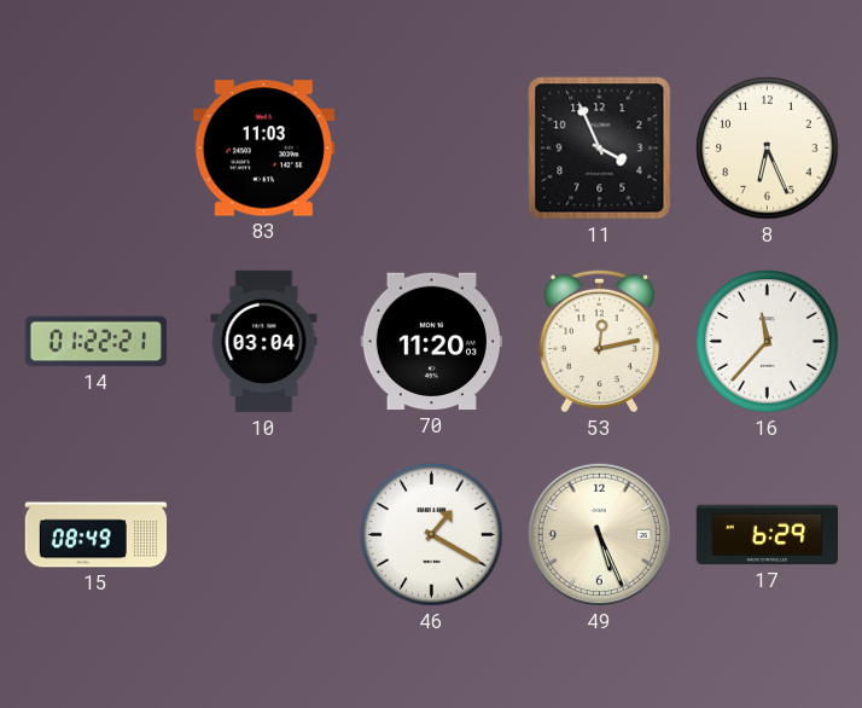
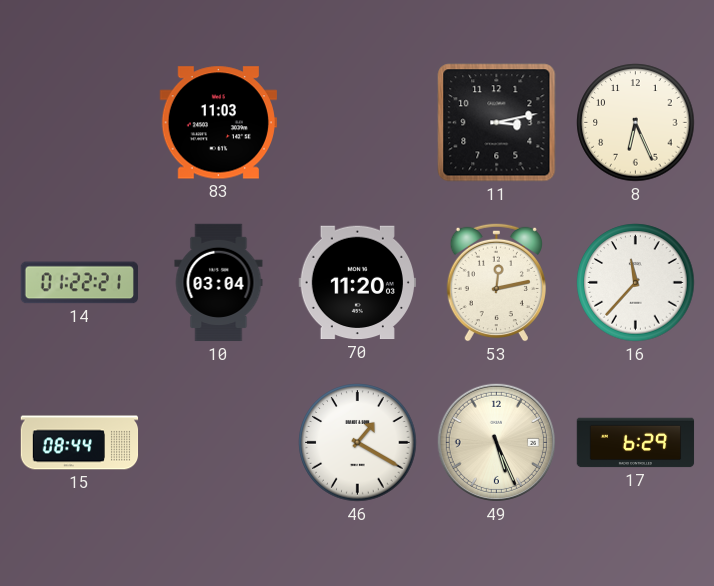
11: 3:56 -> 3:13 (497, 123)
15: 08:49 -> 08:44 (80, 443)
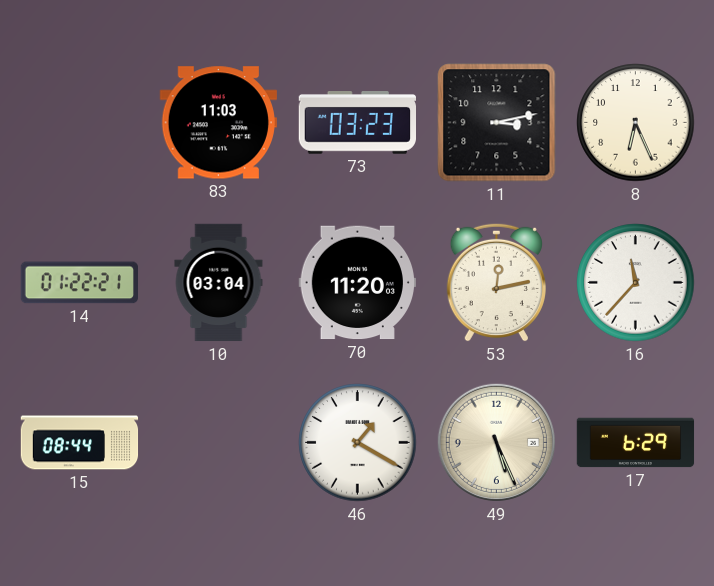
73: none -> 03:23 (357, 123)
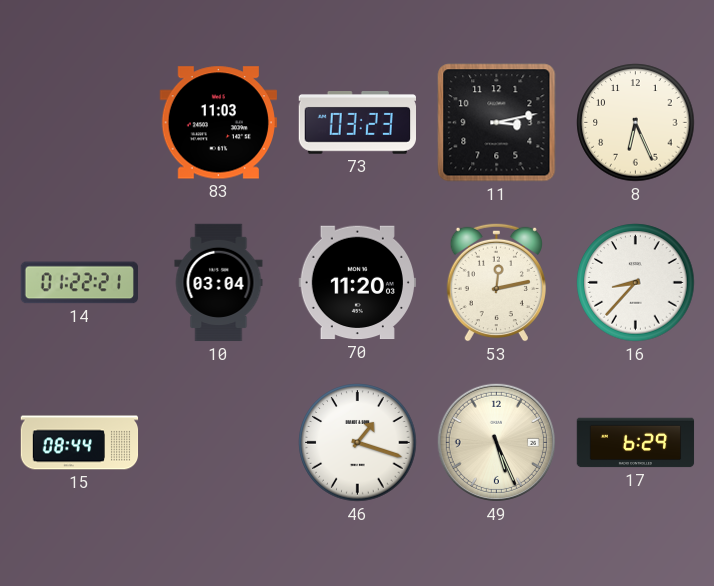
16: 11:37 -> 8:37 (636, 283)
46: 1:20 -> 1:18 (358, 443)
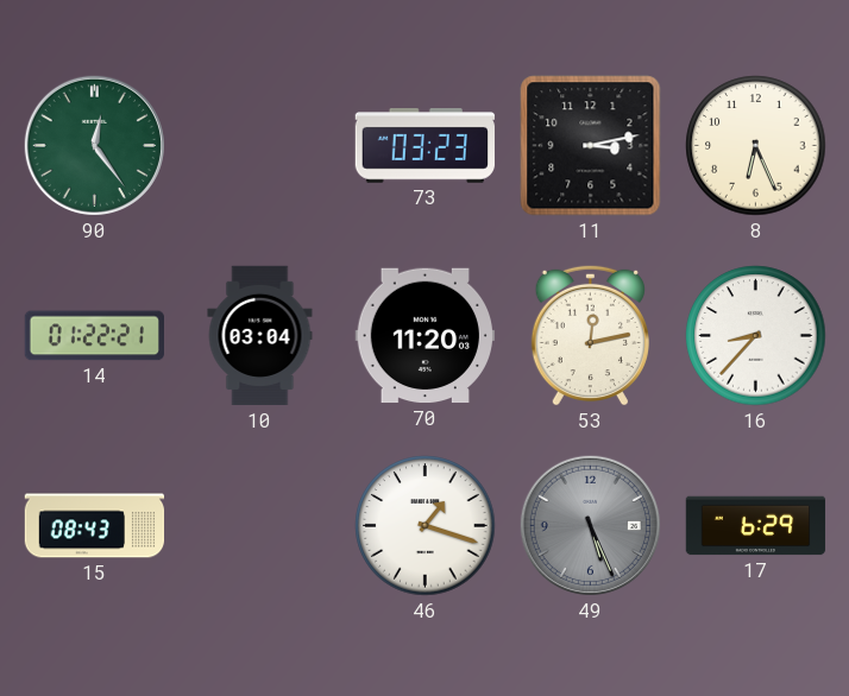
90: none -> 12:24 (94, 145)
83: 11:03 -> none (218, 123)
15: 08:44 -> 08:43 (95, 526)
49 dial: cream -> grey (590, 525)
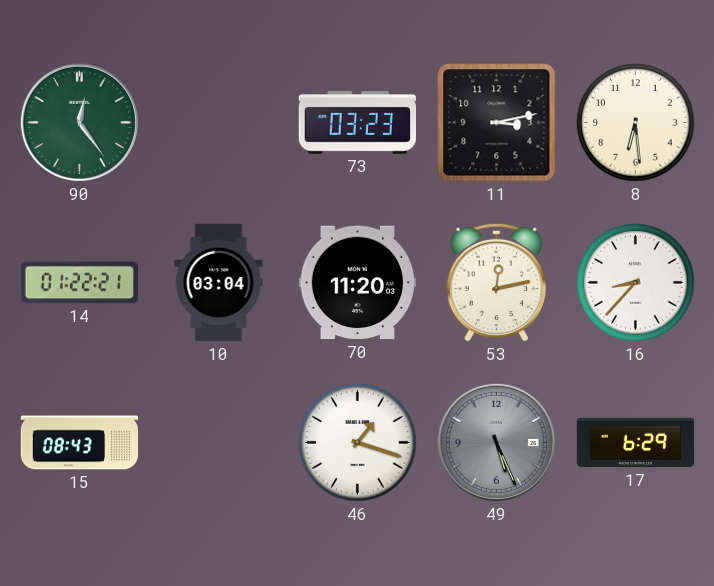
8: 6:26 -> 6:29 (636, 123)
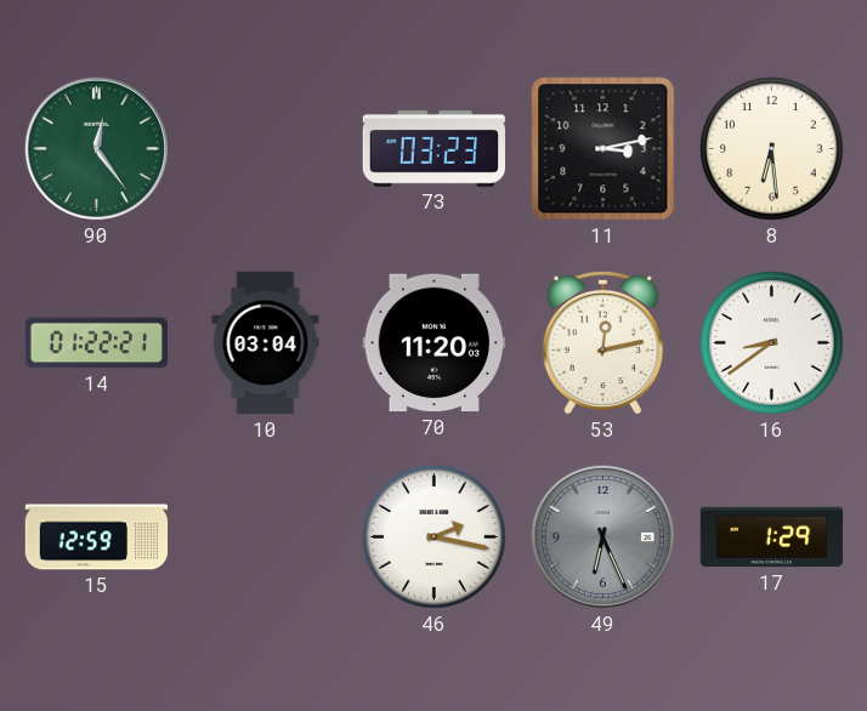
16: 8:37 -> 8:39 (772, 343)
15: 08:43 -> 12:59 (97, 537)
46: 1:18 -> 2:17 (435, 537)
49: 5:26 -> 6:26 (602, 536)
17: 6:29 -> 1:29 (772, 537)
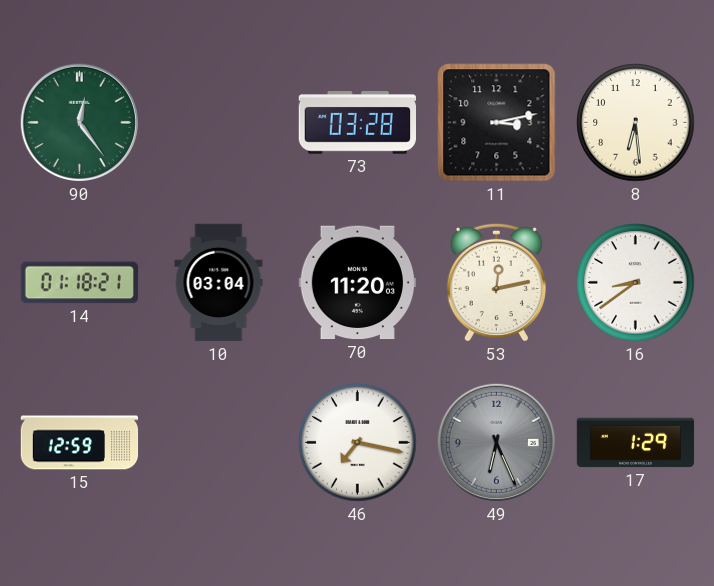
73: 03:23 -> 03:28 (357, 123)
14: 01:22 -> 01:18 (79, 283)
46: 2:17 -> 7:17 (358, 443)
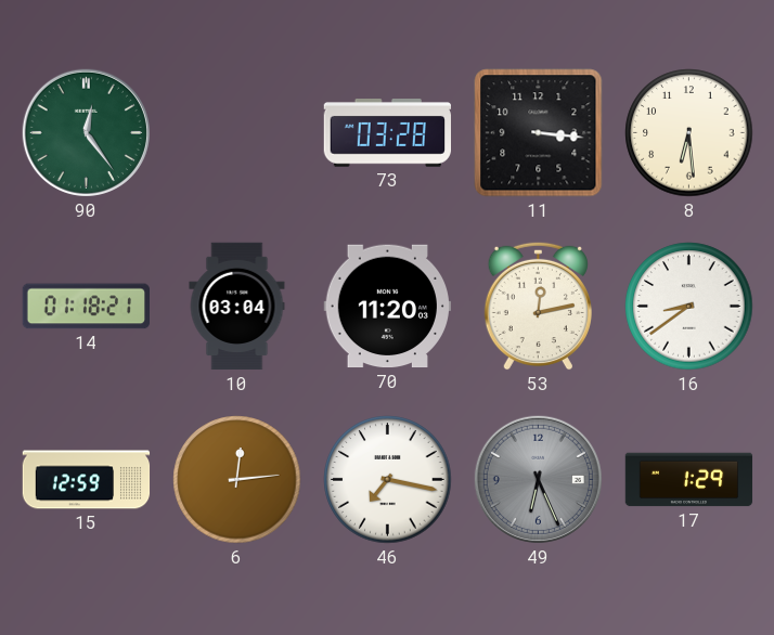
11: 3:13 -> 3:16 (539, 133)
6: none -> 12:14 (237, 480)
